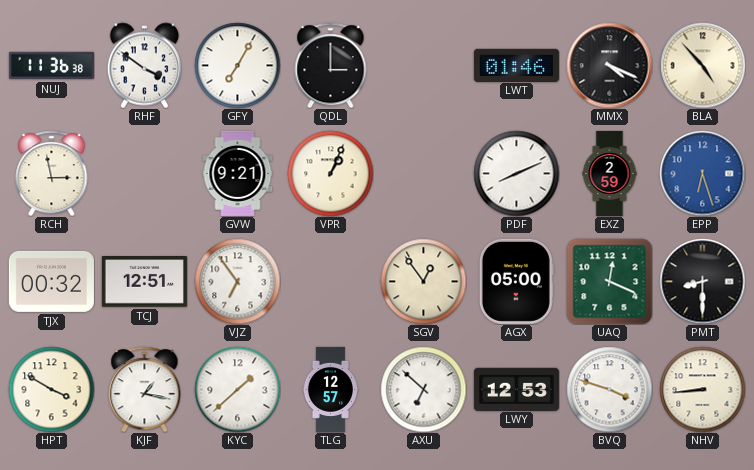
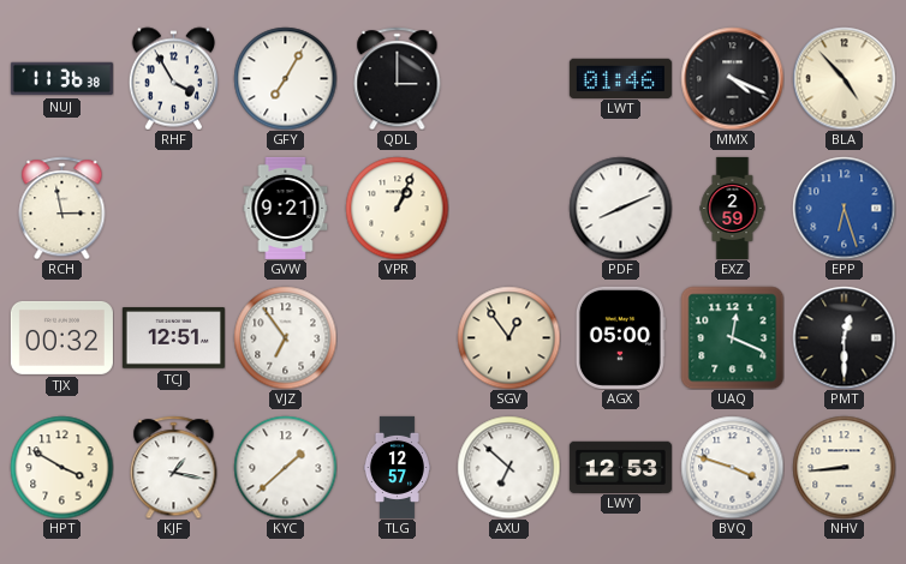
RHF: 3:51 -> 3:55 (174, 78)
PMT: 8:30 -> 12:30 (844, 337)
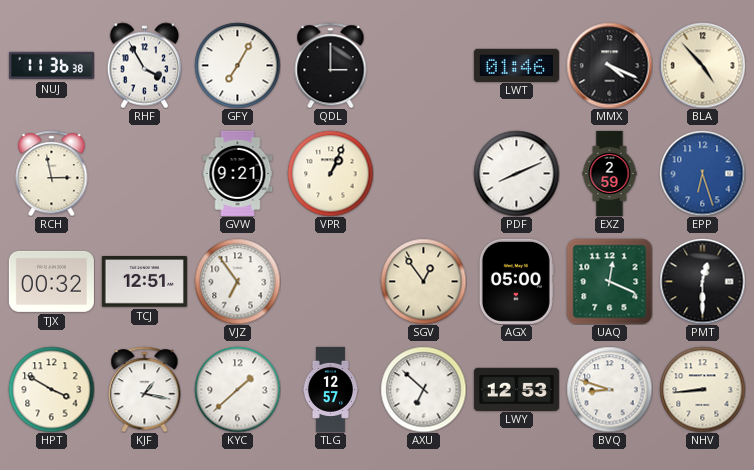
BVQ: 3:48 -> 8:48 (609, 389)
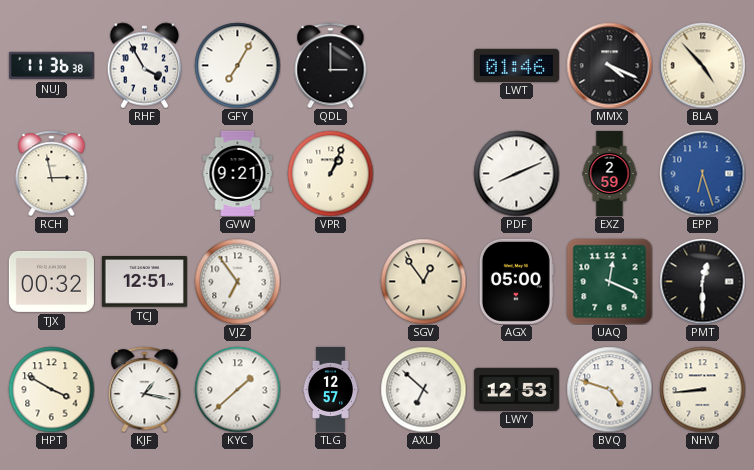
BVQ: 8:48 -> 4:48 (609, 389)
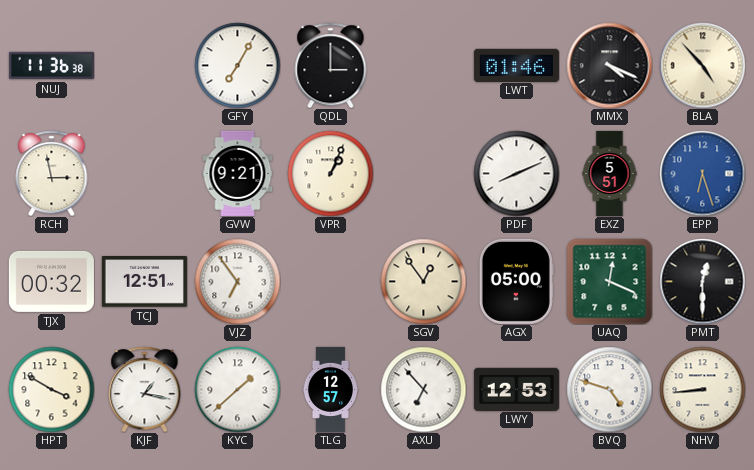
RHF: 3:55 -> none (145, 65)
EXZ: 2:59 -> 5:51 (610, 173)
AXU: 6:52 -> 6:53 (423, 389)
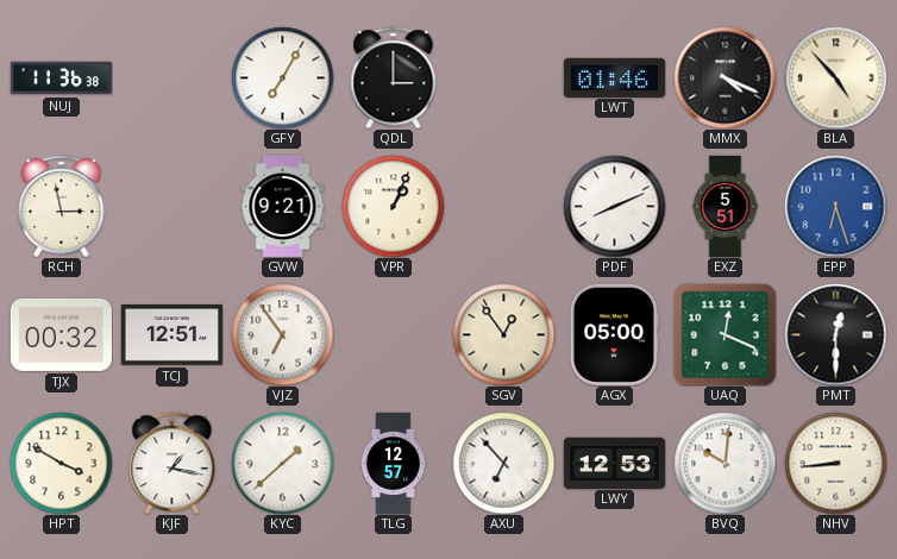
BVQ: 4:48 -> 10:01 (724, 463)
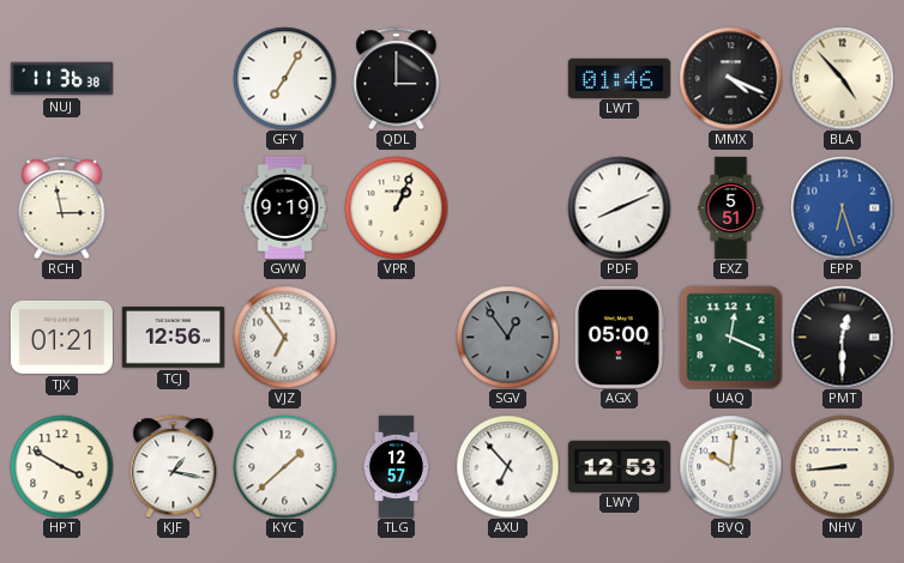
GVW: 9:21 -> 9:19 (285, 207)
TJX: 00:32 -> 01:21 (61, 337)
TCJ: 12:51 -> 12:56 (173, 338)
SGV dial: cream -> grey (507, 337)
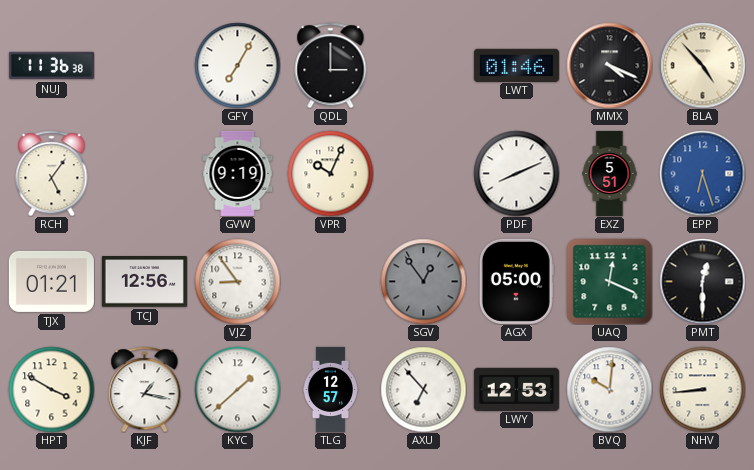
RCH: 2:58 -> 5:06 (52, 173)
VPR: 1:04 -> 10:04 (330, 173)
VJZ: 6:54 -> 8:54 (237, 281)
